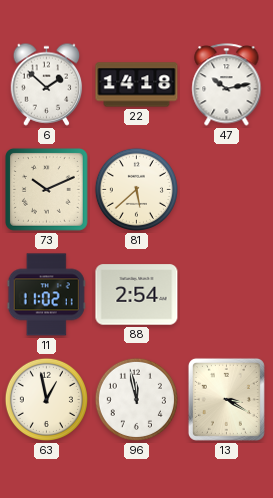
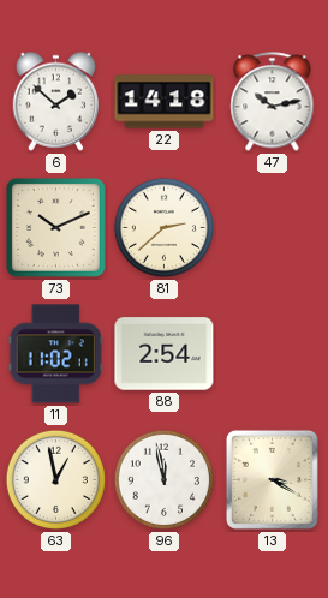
81: 5:38 -> 2:38 (163, 227)
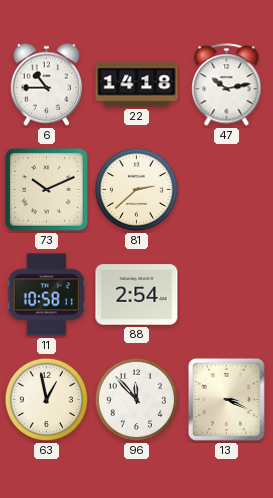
6: 1:52 -> 10:45 (47, 84)
11: 11:02 -> 10:58 (46, 295)
96: 11:58 -> 11:53 (136, 399)
13: 3:20 -> 3:19 (226, 399)
